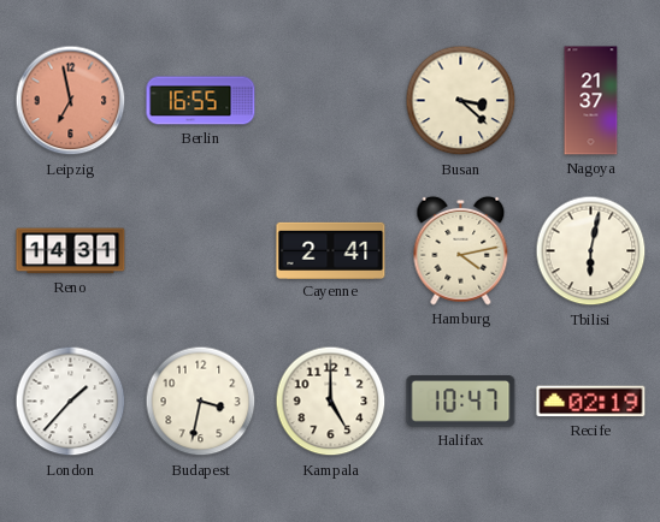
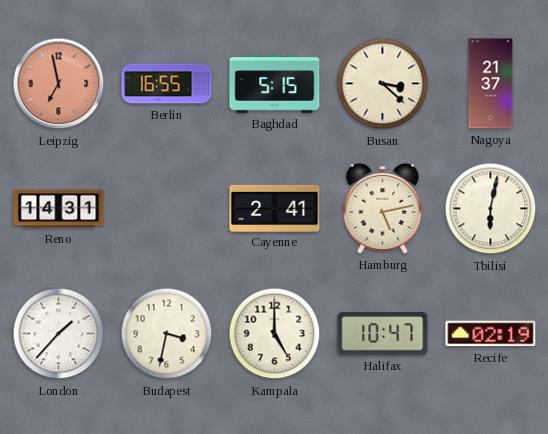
Baghdad: none -> 5:15 (275, 84)
Hamburg: 4:13 -> 5:13 (383, 208)
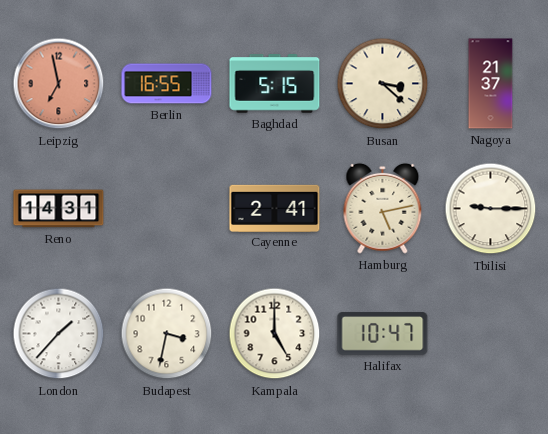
Tbilisi: 6:02 -> 9:15 (491, 209)
Recife: 02:19 -> none (491, 334)
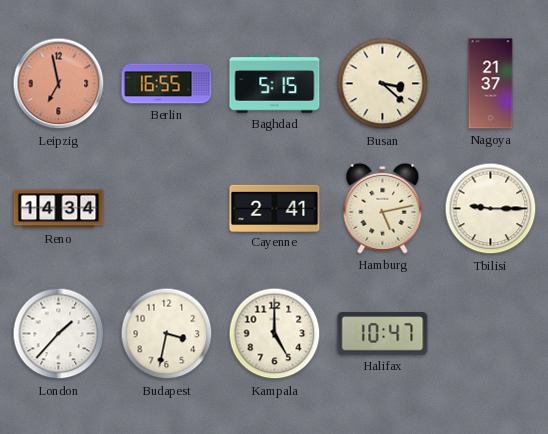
Reno: 14:31 -> 14:34 (59, 209)
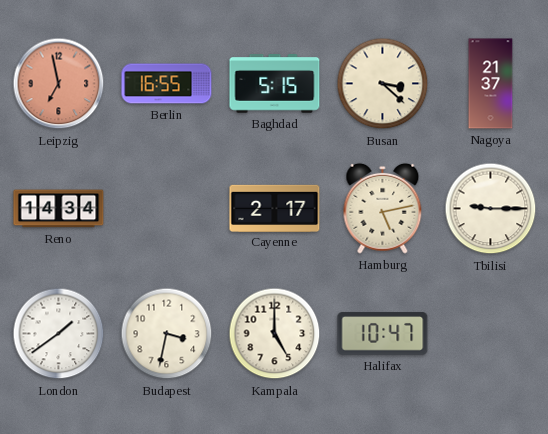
Cayenne: 2:41 -> 2:17 (275, 208)
London: 1:37 -> 1:39 (59, 334)
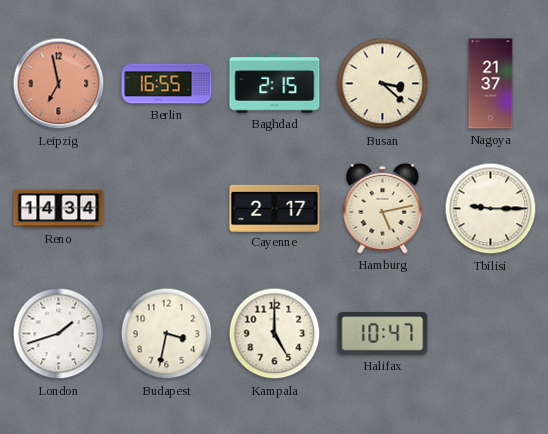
Baghdad: 5:15 -> 2:15 (275, 84)
London: 1:39 -> 1:42 (59, 334)
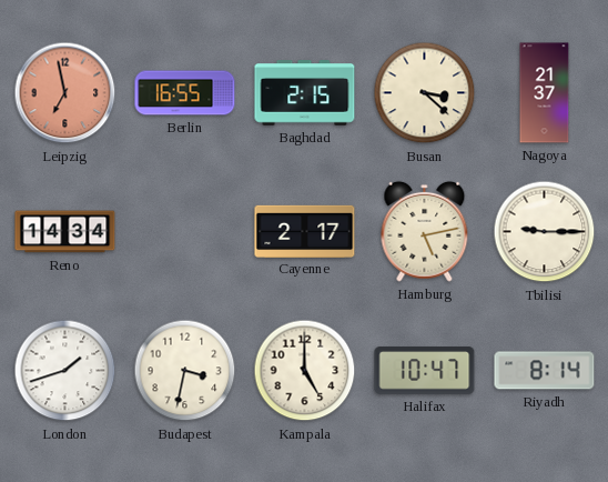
Riyadh: none -> 8:14 (545, 371)
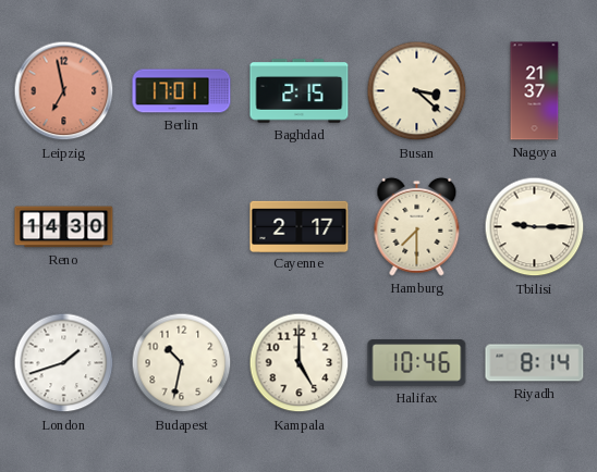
Berlin: 16:55 -> 17:01 (182, 91)
Reno: 14:34 -> 14:30 (64, 227)
Hamburg: 5:13 -> 7:30 (417, 226)
Budapest: 3:32 -> 10:32 (182, 363)
Halifax: 10:47 -> 10:46 (417, 363)
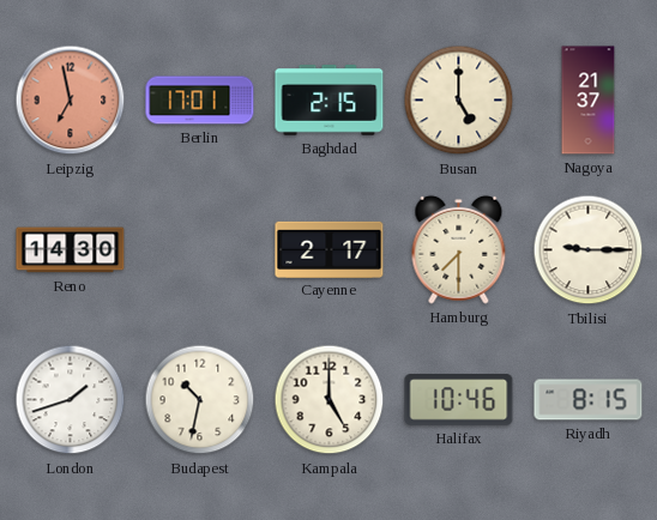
Busan: 3:22 -> 5:00 (459, 101)
Riyadh: 8:14 -> 8:15 (589, 400)
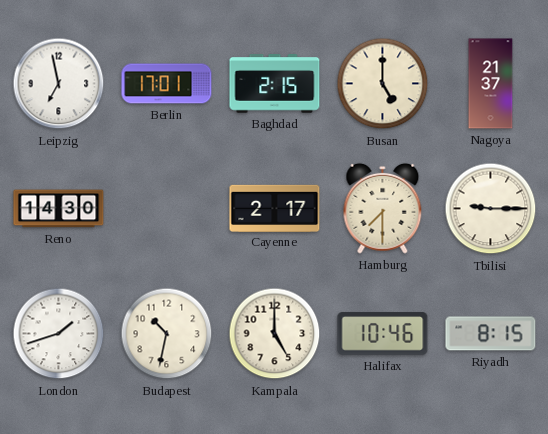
Leipzig dial: salmon -> white (59, 84)
